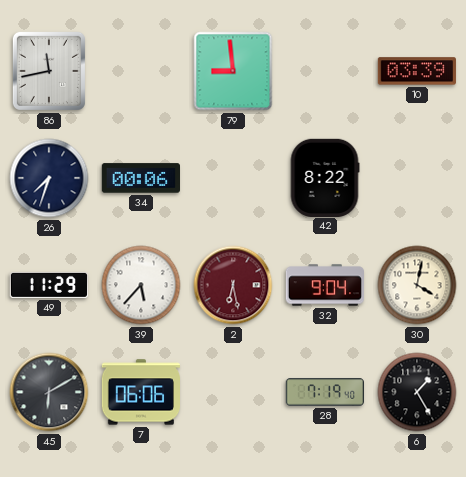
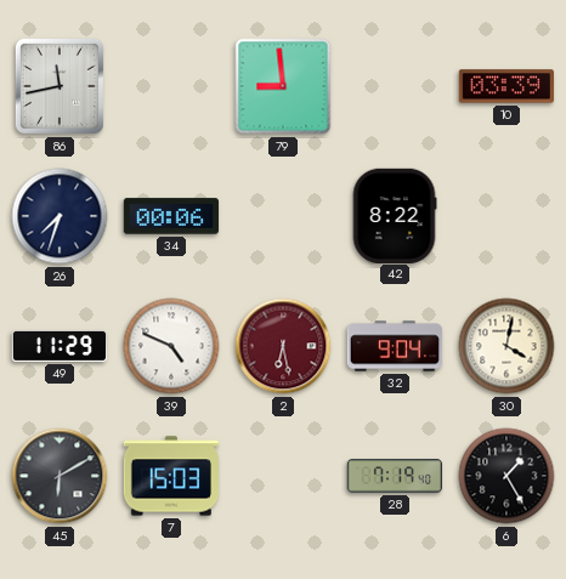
39: 5:37 -> 4:49 (171, 346)
7: 06:06 -> 15:03 (170, 476)
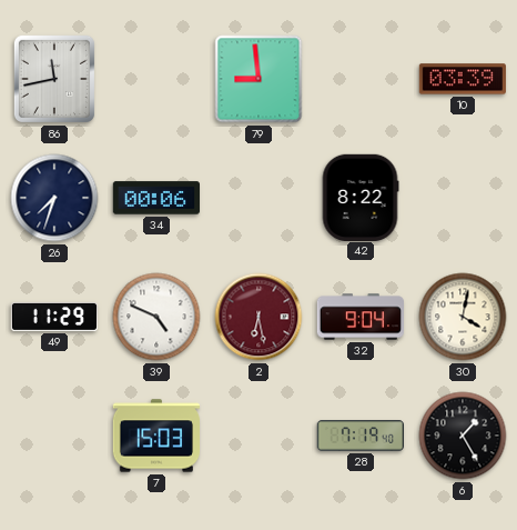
45: 6:10 -> none (60, 476)
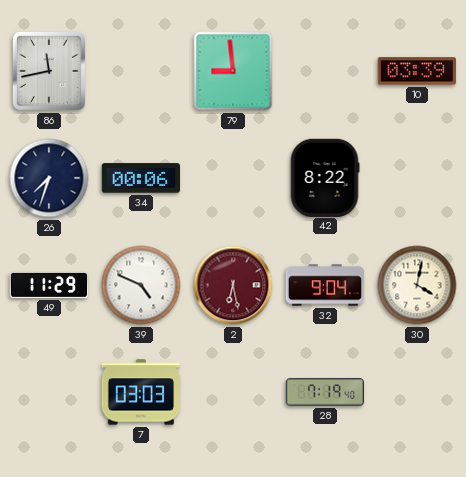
7: 15:03 -> 03:03 (140, 392)
6: 1:25 -> none (463, 436)
